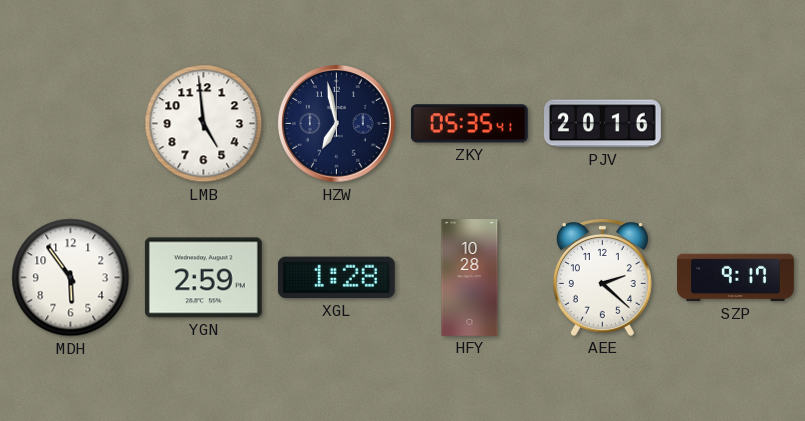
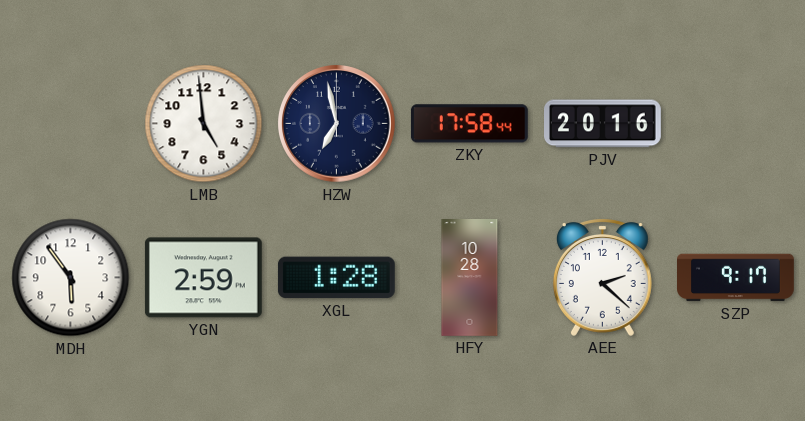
ZKY: 05:35 -> 17:58 (469, 124)
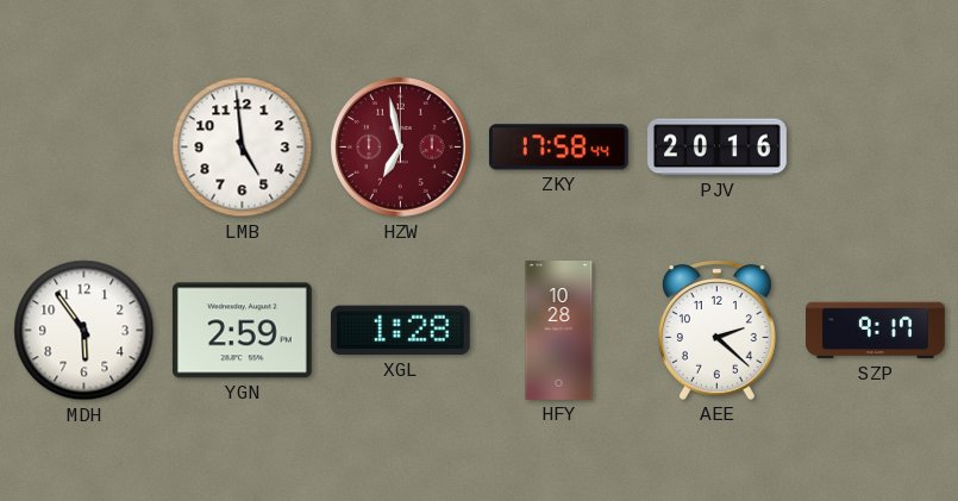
HZW dial: navy -> burgundy (401, 148)
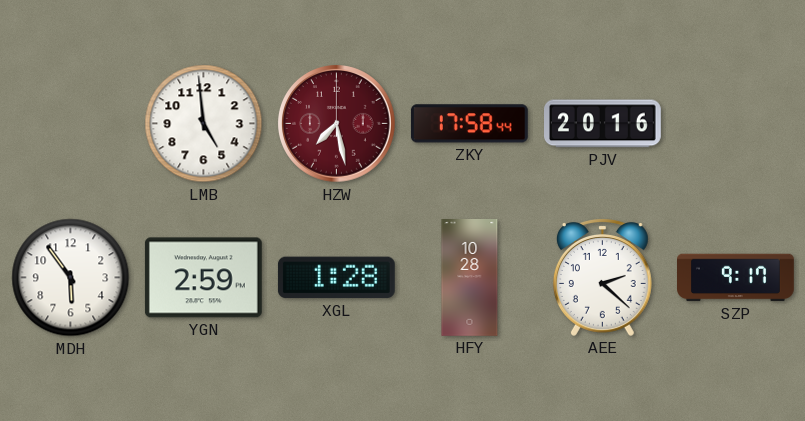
HZW: 6:58 -> 7:28 (337, 124)
